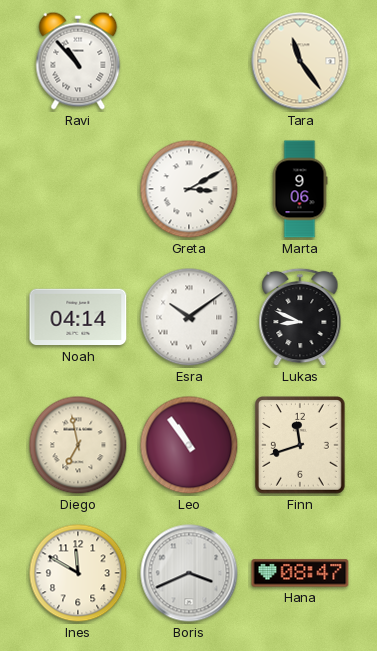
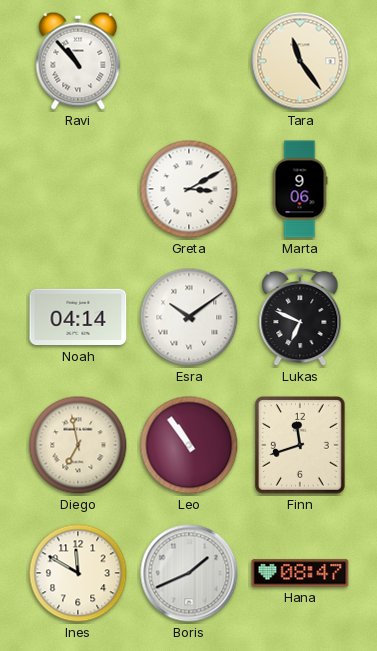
Lukas: 8:49 -> 6:49 (300, 317)
Boris: 3:41 -> 1:41 (189, 573)
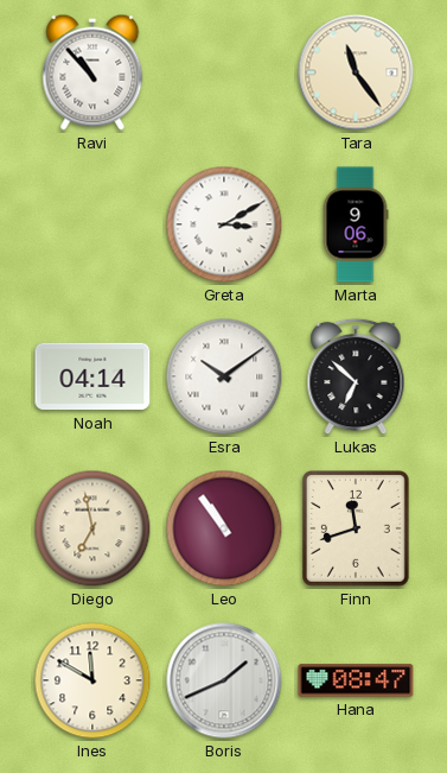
Lukas: 6:49 -> 6:52 (356, 376)
